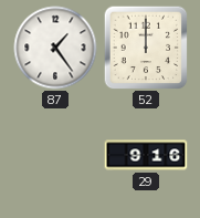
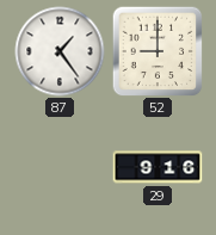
52: 12:00 -> 9:00 (158, 51)
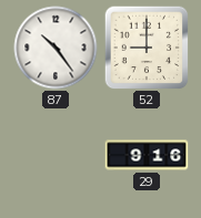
87: 1:24 -> 10:24 (56, 48)
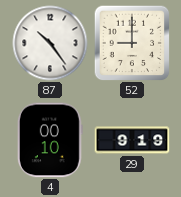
4: none -> 00:10 (50, 140)
29: 9:16 -> 9:19 (132, 140)
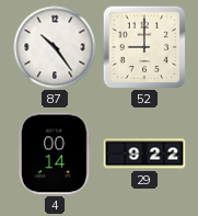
4: 00:10 -> 00:14 (55, 154)
29: 9:19 -> 9:22 (144, 154)
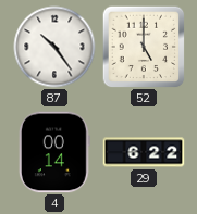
52: 9:00 -> 5:00 (144, 47)
29: 9:22 -> 6:22 (144, 152)
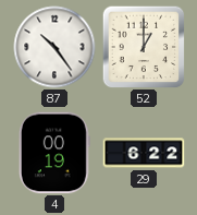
52: 5:00 -> 1:00 (144, 47)
4: 00:14 -> 00:19 (54, 153)
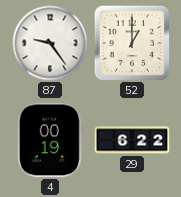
87: 10:24 -> 9:24 (50, 43)
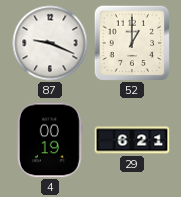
87: 9:24 -> 9:19 (50, 43)
29: 6:22 -> 6:21 (132, 140)
